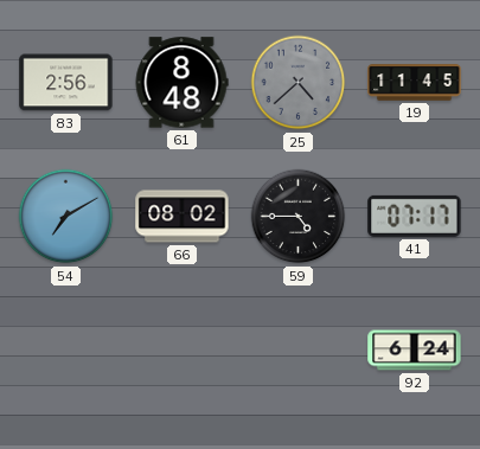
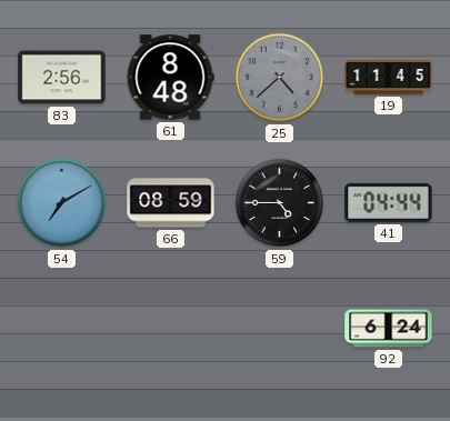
66: 08:02 -> 08:59 (171, 203)
41: 07:17 -> 04:44 (389, 202)
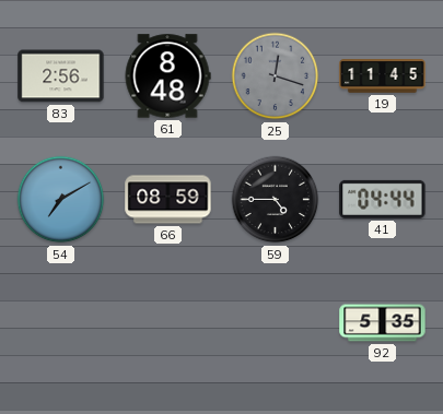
25: 4:38 -> 12:18 (276, 76)
92: 6:24 -> 5:35 (383, 323)
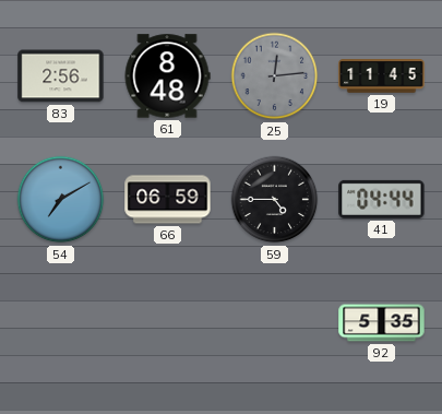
25: 12:18 -> 12:14 (275, 76)
66: 08:59 -> 06:59 (168, 200)
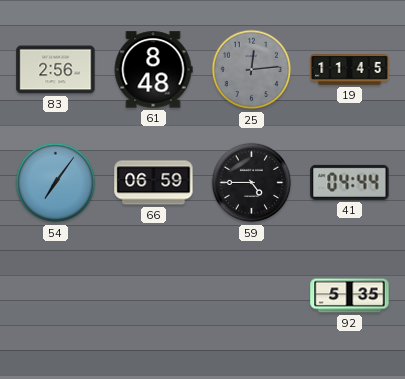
54: 7:10 -> 7:06 (56, 183)
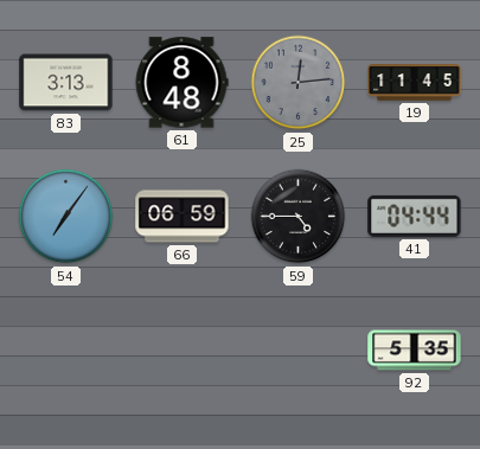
83: 2:56 -> 3:13 (66, 83)
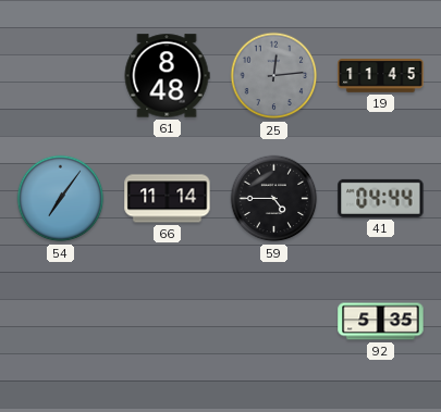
83: 3:13 -> none (66, 83)
66: 06:59 -> 11:14 (168, 199)
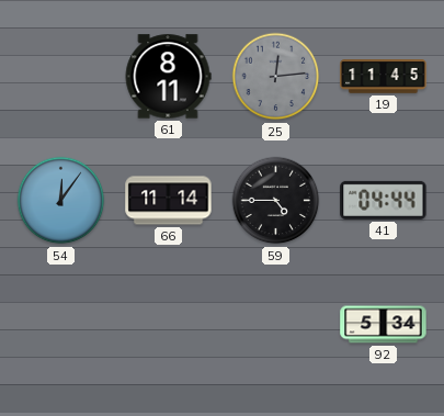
61: 8:48 -> 8:11 (168, 77)
54: 7:06 -> 12:06 (61, 201)
92: 5:35 -> 5:34 (384, 325)
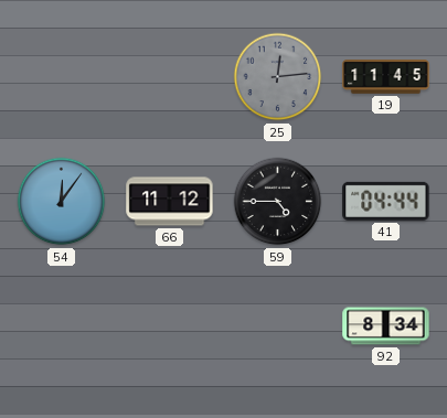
61: 8:11 -> none (168, 77)
66: 11:14 -> 11:12 (170, 202)
92: 5:34 -> 8:34 (386, 326)
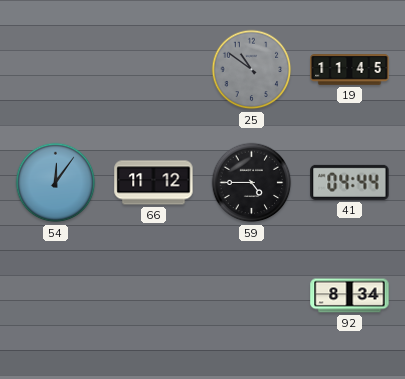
25: 12:14 -> 10:51 (252, 70)
